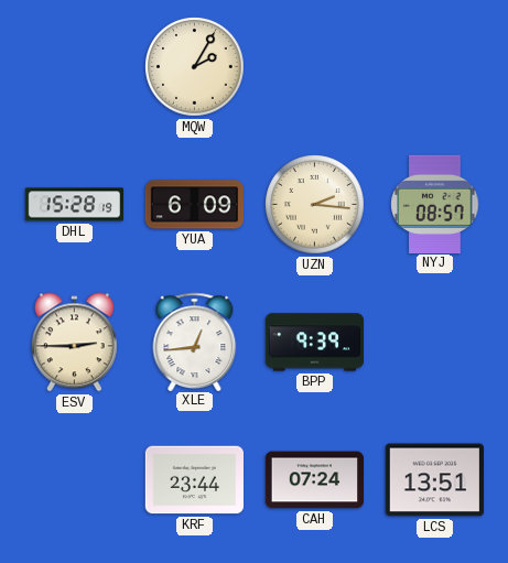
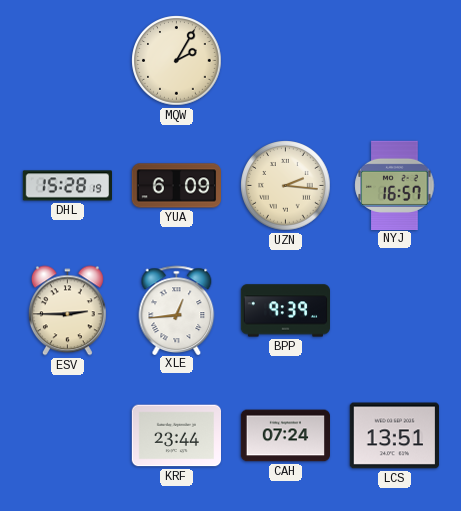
NYJ: 08:57 -> 16:57 (395, 185)
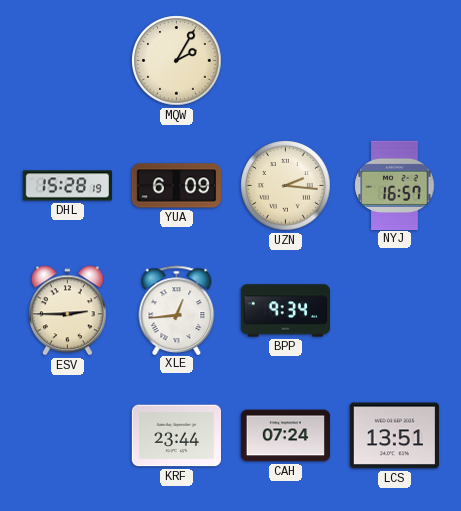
BPP: 9:39 -> 9:34 (285, 311)
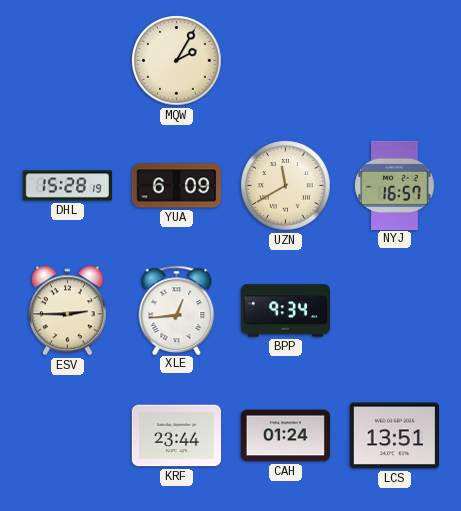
UZN: 2:16 -> 11:40 (286, 186)
CAH: 07:24 -> 01:24 (285, 436)
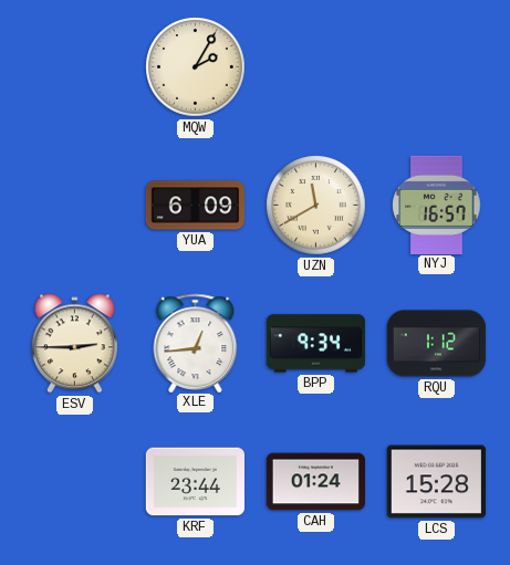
DHL: 15:28 -> none (67, 186)
RQU: none -> 1:12 (437, 344)
LCS: 13:51 -> 15:28 (436, 482)
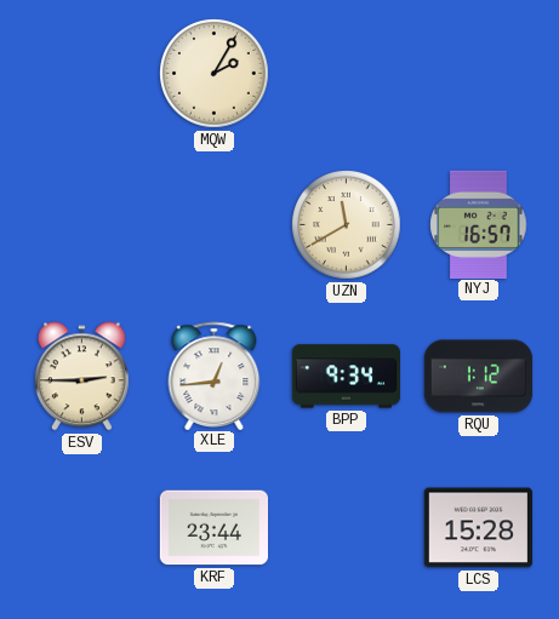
YUA: 6:09 -> none (195, 206)
CAH: 01:24 -> none (315, 482)
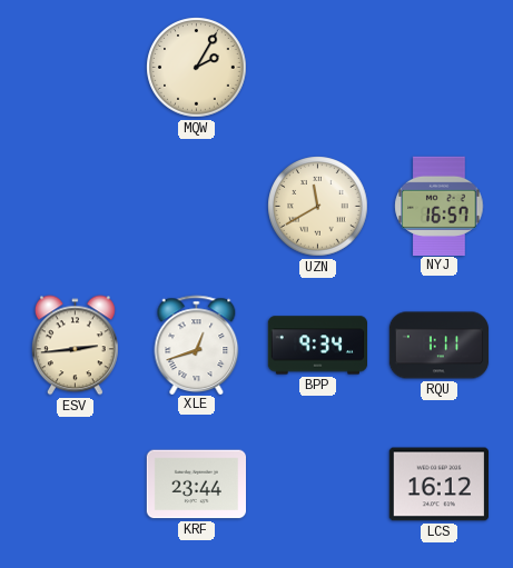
ESV: 2:45 -> 2:44 (75, 346)
XLE: 12:44 -> 12:42 (197, 345)
RQU: 1:12 -> 1:11 (440, 346)
LCS: 15:28 -> 16:12 (438, 485)
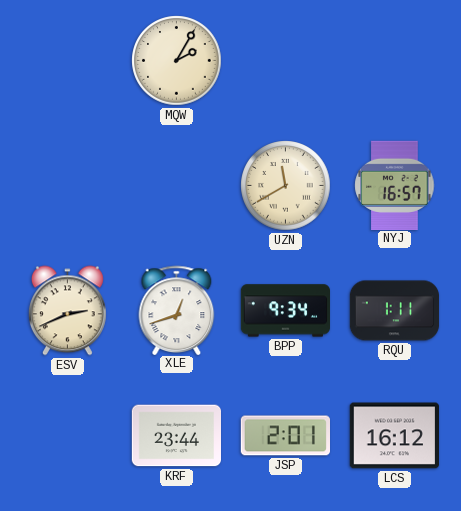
ESV: 2:44 -> 2:41 (67, 311)
JSP: none -> 2:01 (285, 436)
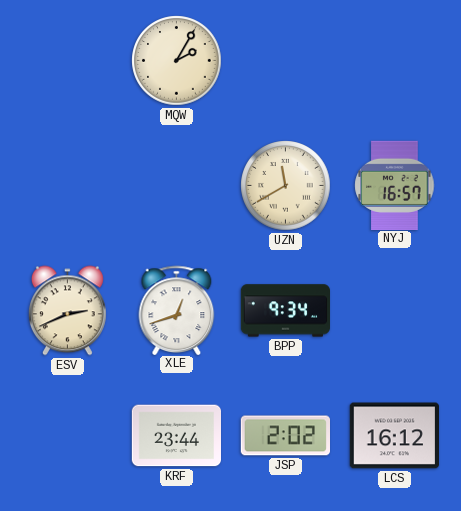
RQU: 1:11 -> none (395, 311)
JSP: 2:01 -> 2:02 (285, 436)
